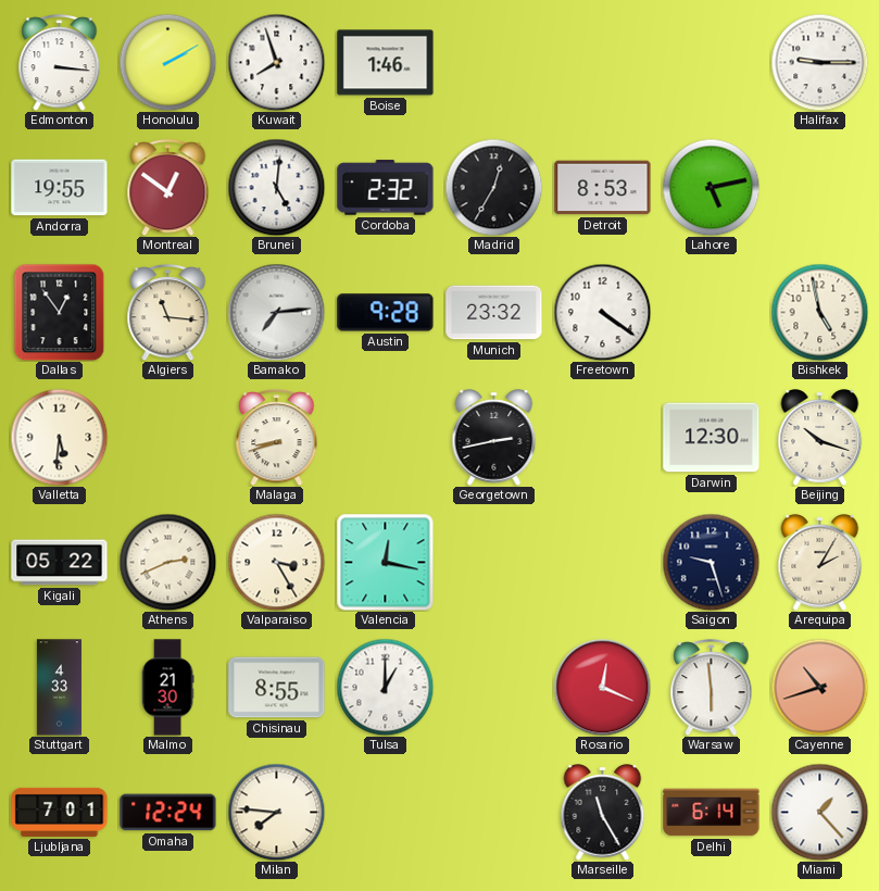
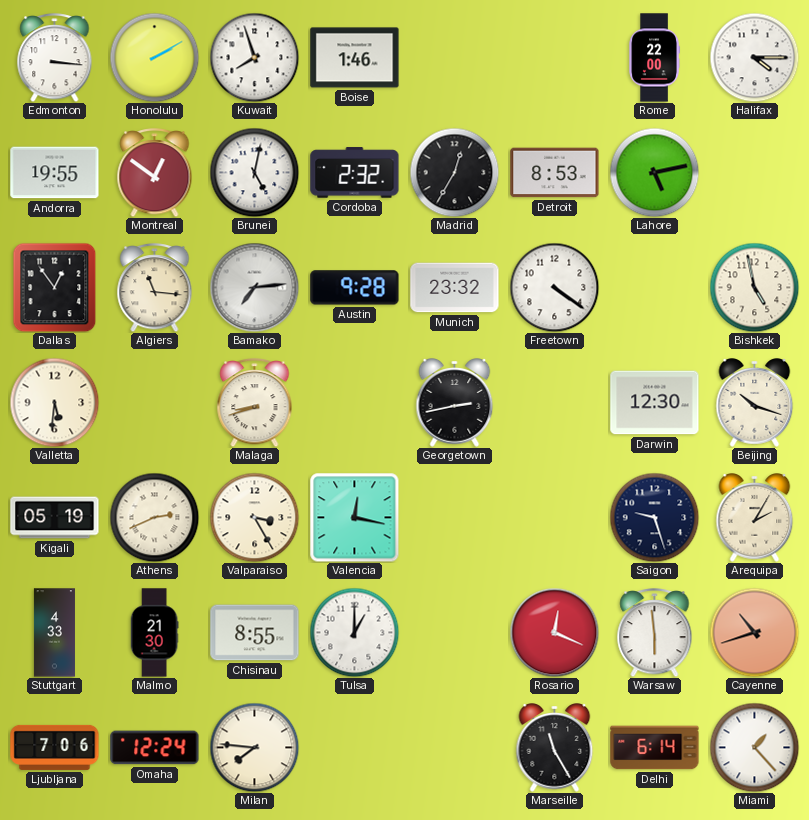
Rome: none -> 22:00 (654, 58)
Halifax: 9:15 -> 4:15 (754, 57)
Brunei: 5:01 -> 5:02 (254, 172)
Kigali: 05:22 -> 05:19 (55, 518)
Ljubljana: 7:01 -> 7:06 (55, 747)
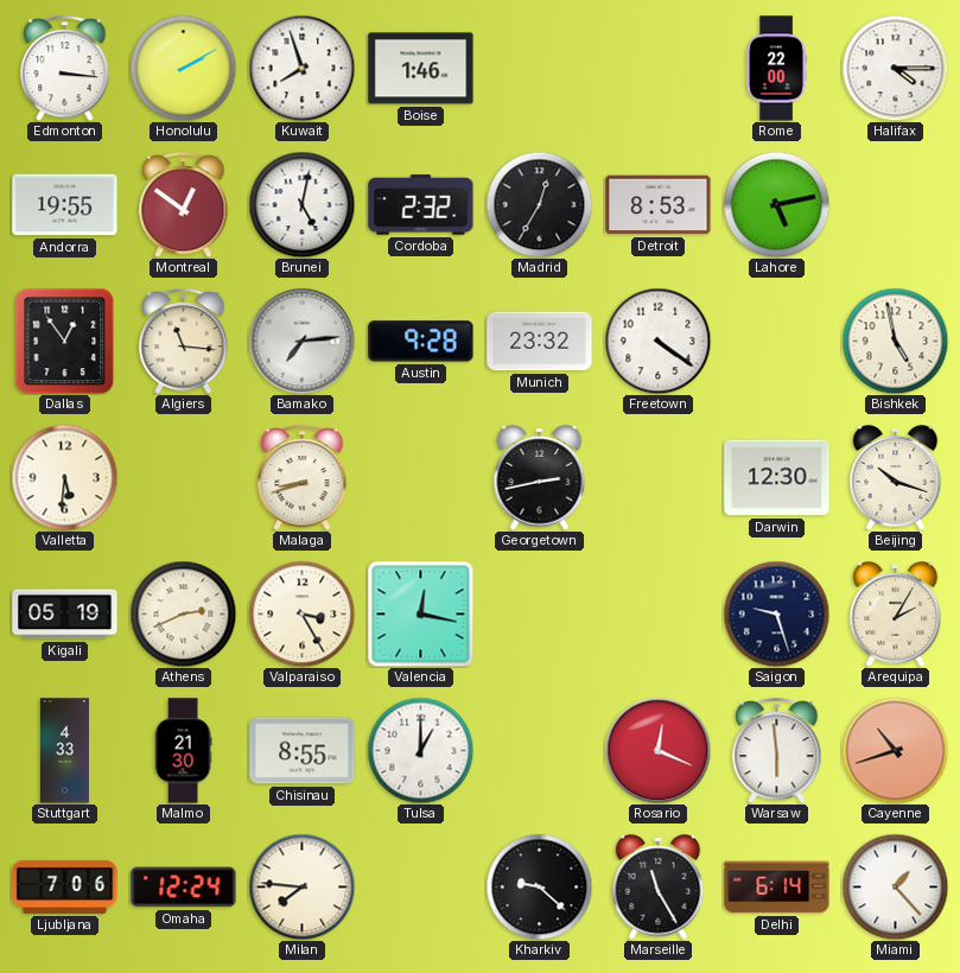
Kharkiv: none -> 9:22 (539, 886)
